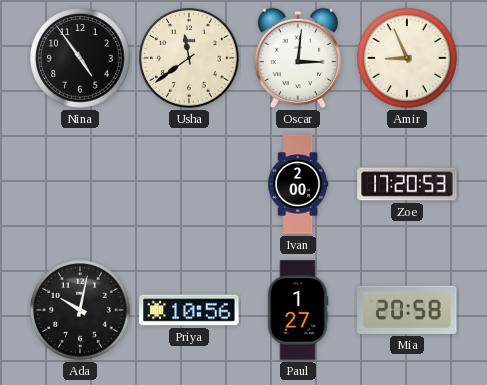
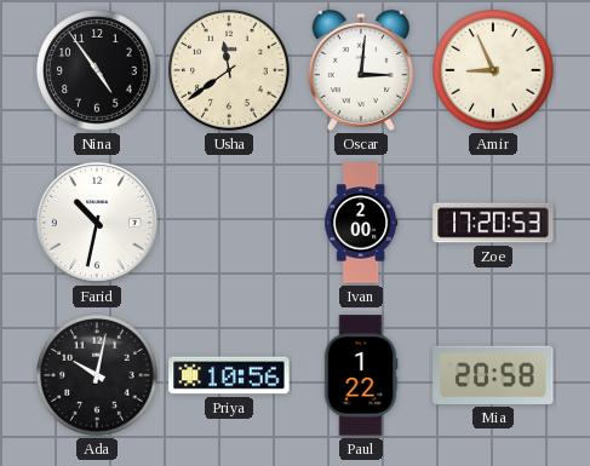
Farid: none -> 10:32 (97, 223)
Paul: 1:27 -> 1:22 (361, 375)
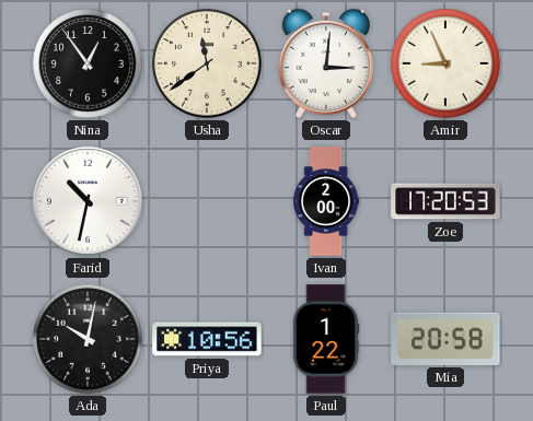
Nina: 4:54 -> 12:54 (88, 63)
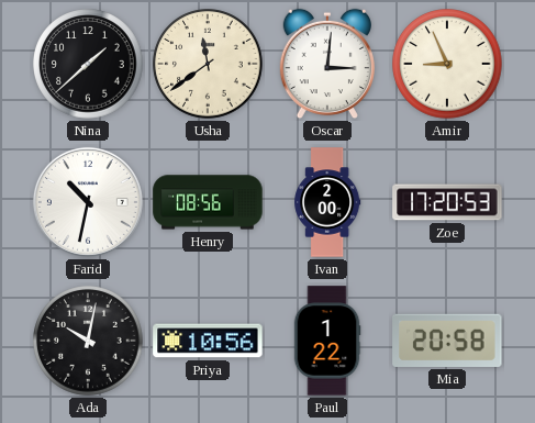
Nina: 12:54 -> 1:38 (88, 64)
Henry: none -> 08:56 (208, 202)
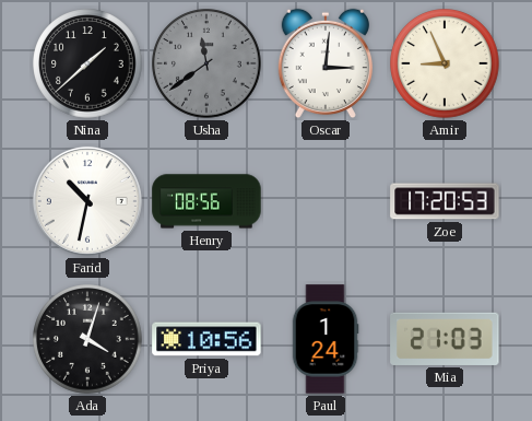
Usha dial: cream -> grey (206, 63)
Ivan: 2:00 -> none (328, 202)
Ada: 10:02 -> 4:03 (87, 339)
Paul: 1:22 -> 1:24 (326, 339)
Mia: 20:58 -> 21:03 (445, 339)
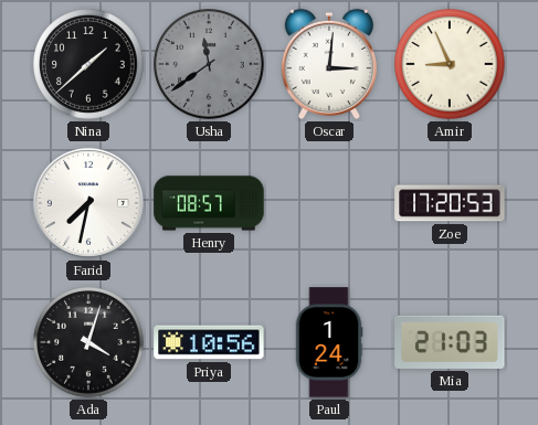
Farid: 10:32 -> 7:32 (88, 203)
Henry: 08:56 -> 08:57 (209, 203)
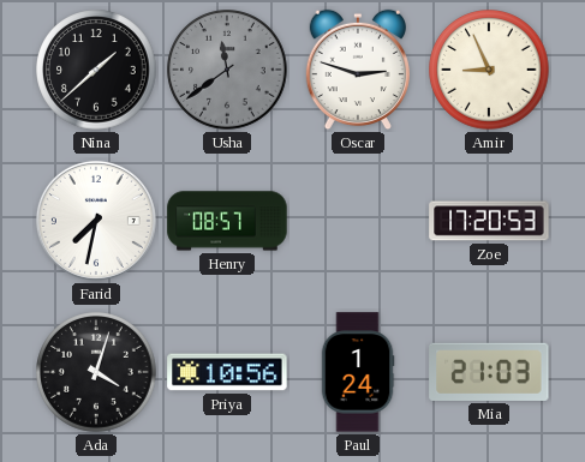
Oscar: 3:01 -> 2:48 (358, 70)
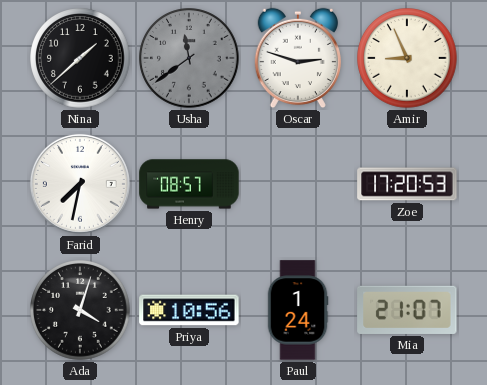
Mia: 21:03 -> 21:07 (407, 310)
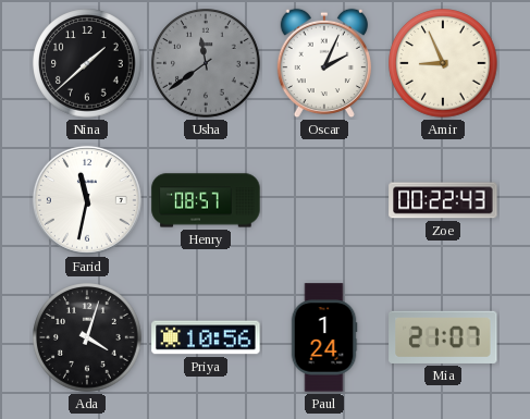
Oscar: 2:48 -> 2:04 (324, 63)
Farid: 7:32 -> 11:32 (87, 200)
Zoe: 17:20 -> 00:22 (443, 200)
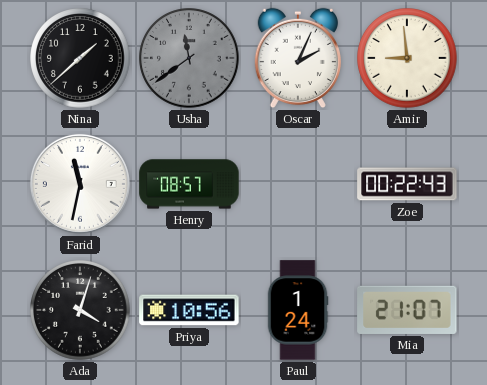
Amir: 8:56 -> 8:59 (407, 58)
